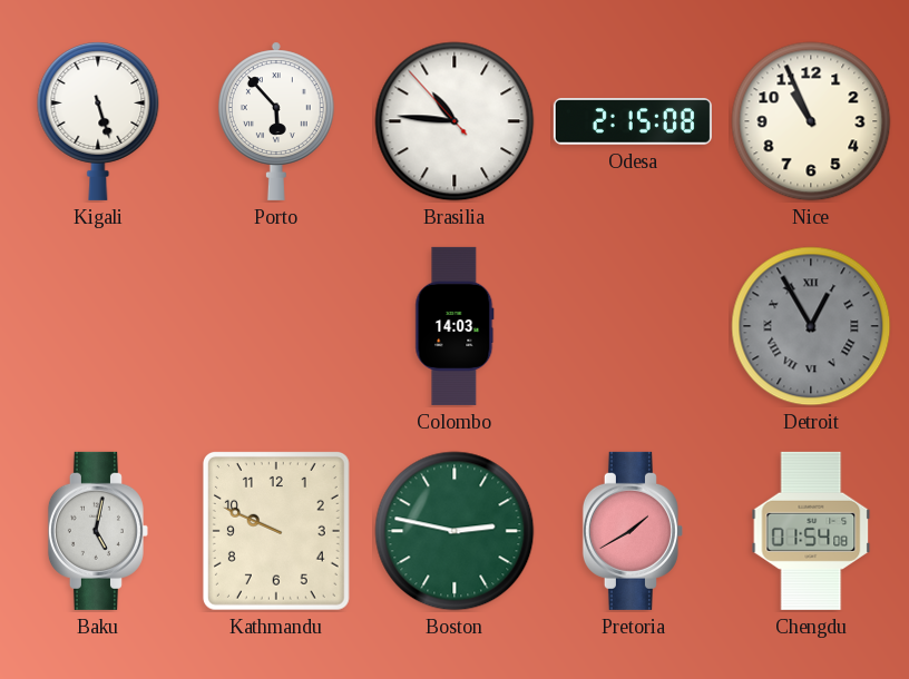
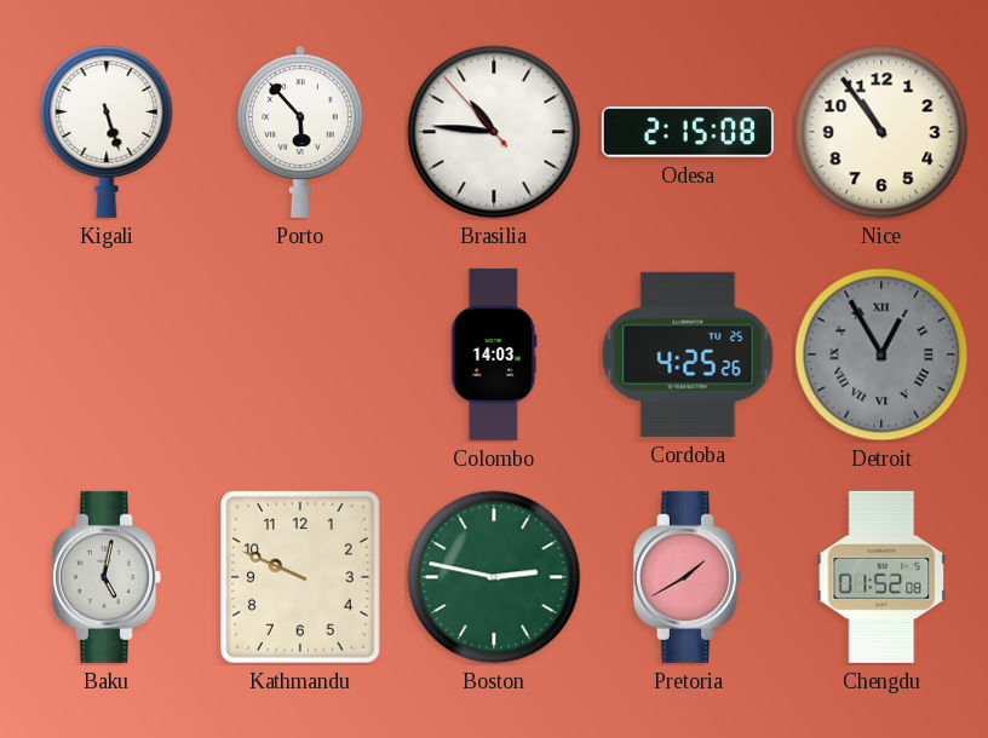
Nice: 10:56 -> 10:54 (881, 132)
Cordoba: none -> 4:25 (688, 354)
Chengdu: 01:54 -> 01:52 (881, 577)
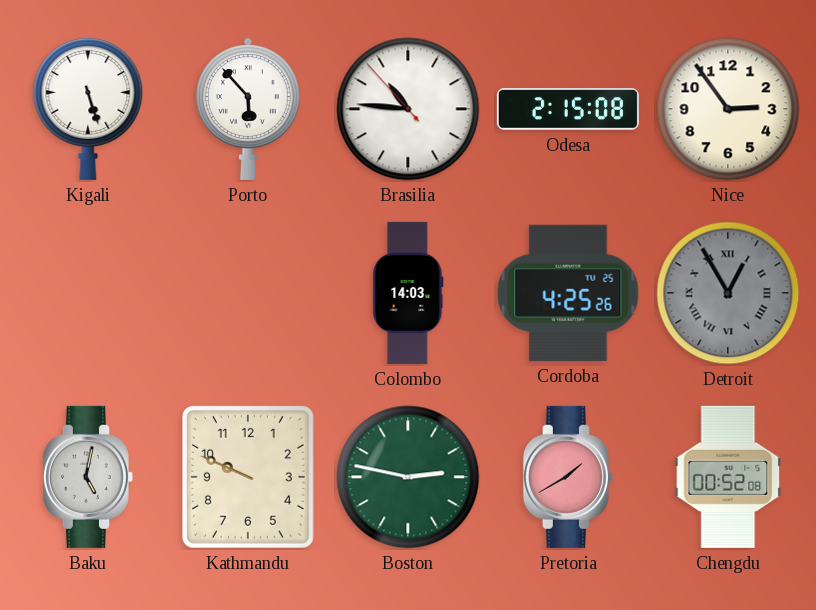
Nice: 10:54 -> 2:54 (728, 109)
Chengdu: 01:52 -> 00:52 (728, 477)
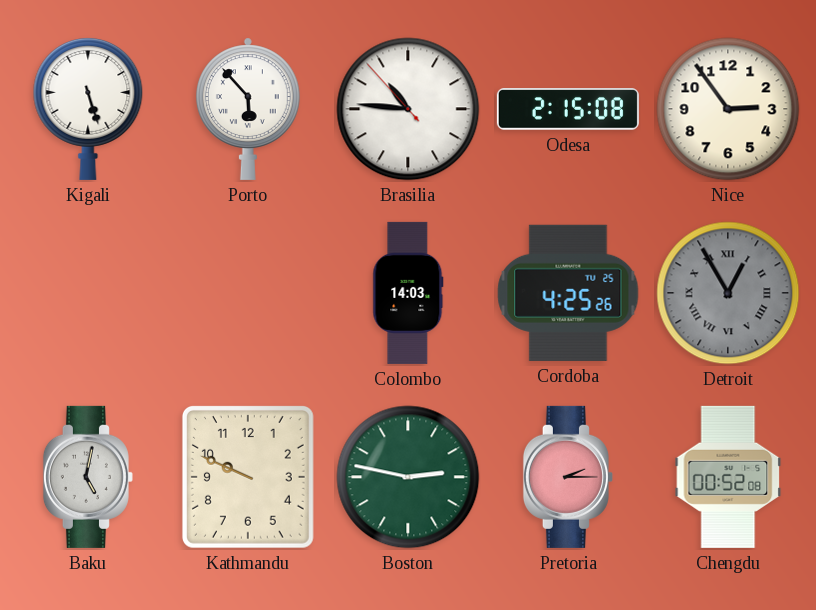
Pretoria: 1:40 -> 2:15 (568, 477)
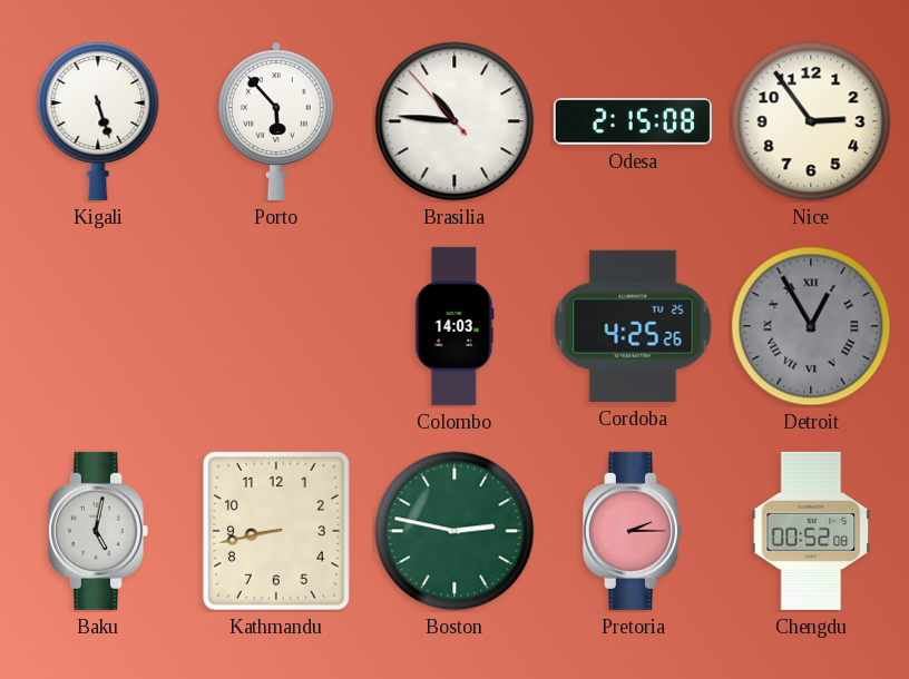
Kathmandu: 9:49 -> 8:43 (276, 531)
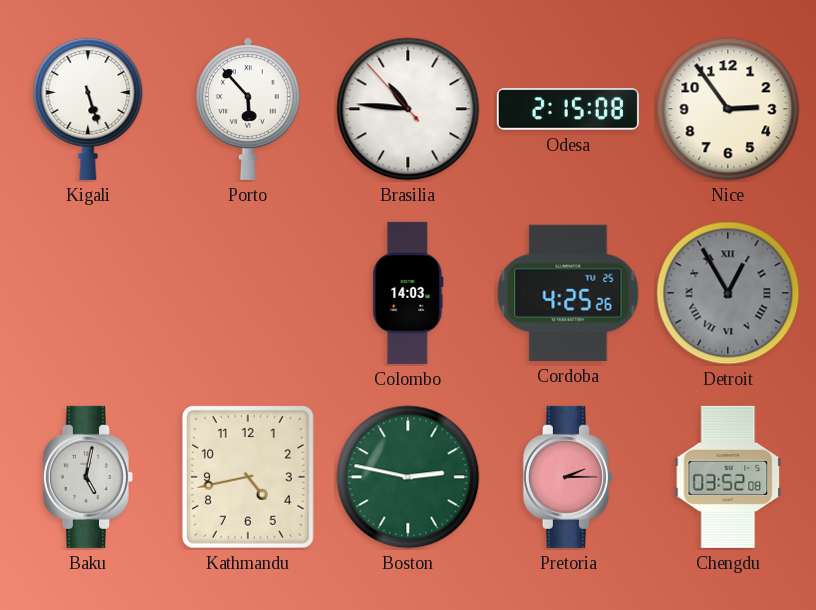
Kathmandu: 8:43 -> 4:43 (248, 477)
Chengdu: 00:52 -> 03:52 (728, 477)
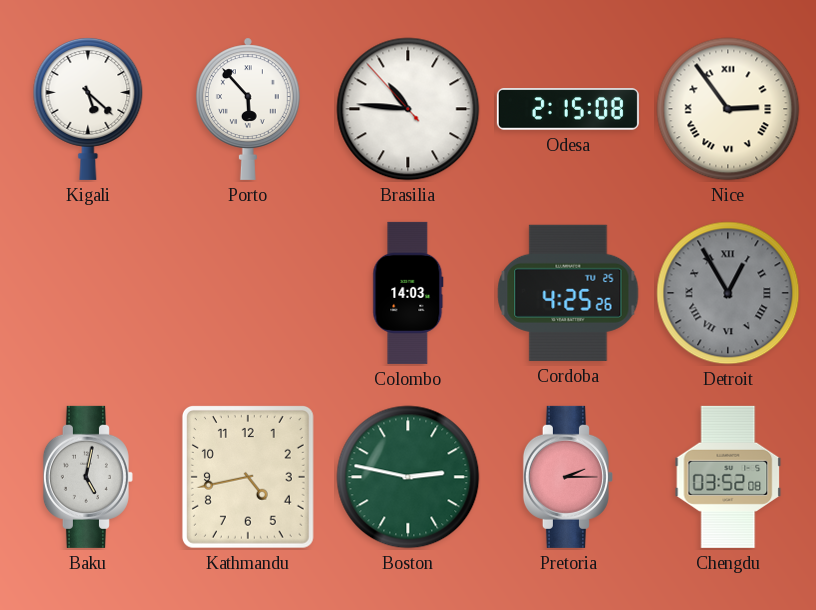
Kigali: 5:27 -> 5:22 (88, 108)
Nice numerals: Arabic -> Roman (728, 109)
